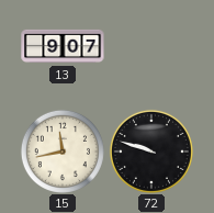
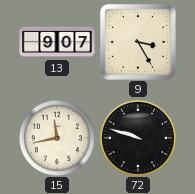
9: none -> 3:25 (138, 42)
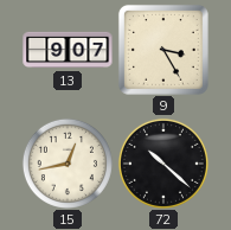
15: 11:43 -> 12:43 (68, 164)
72: 9:48 -> 10:22 (163, 164)
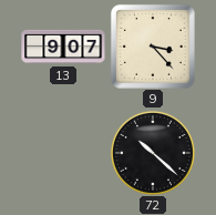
9: 3:25 -> 3:23 (153, 47)
15: 12:43 -> none (68, 164)
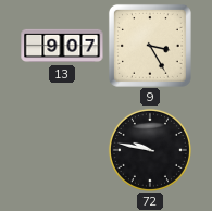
9: 3:23 -> 3:25 (150, 46)
72: 10:22 -> 9:47 (150, 150)
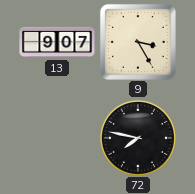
72: 9:47 -> 7:47 (138, 138)
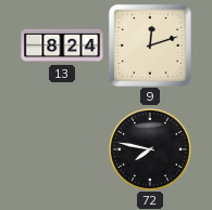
13: 9:07 -> 8:24 (62, 45)
9: 3:25 -> 12:12 (150, 45)
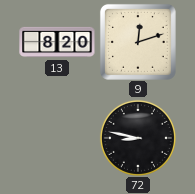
13: 8:24 -> 8:20 (57, 42)
72: 7:47 -> 8:47 (138, 138)
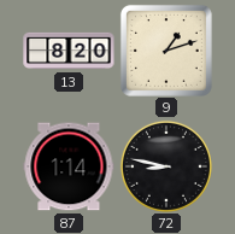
9: 12:12 -> 1:12 (166, 51)
87: none -> 1:14 (69, 166)
